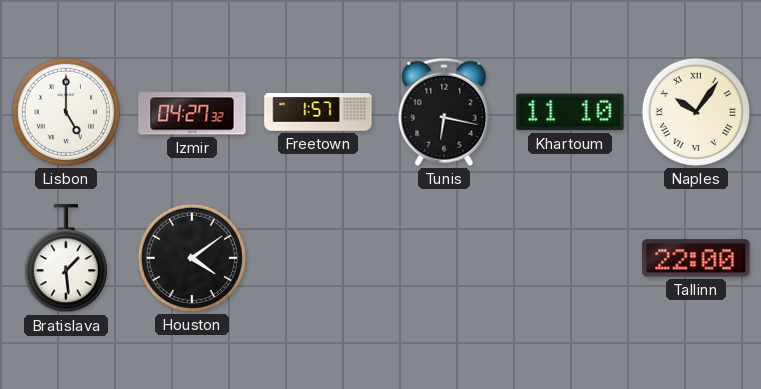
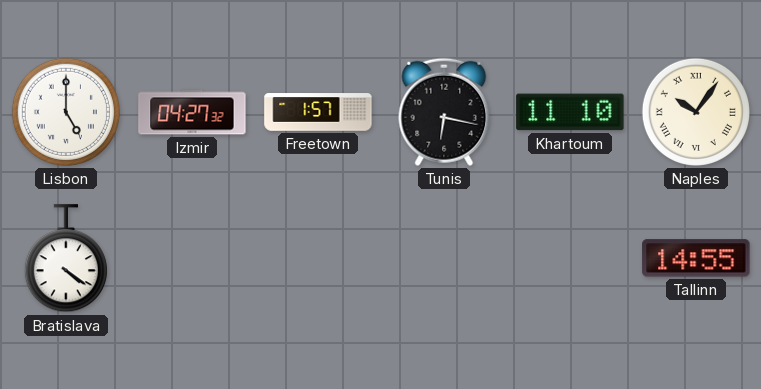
Bratislava: 1:29 -> 4:21 (66, 259)
Houston: 4:09 -> none (192, 258)
Tallinn: 22:00 -> 14:55 (696, 258)
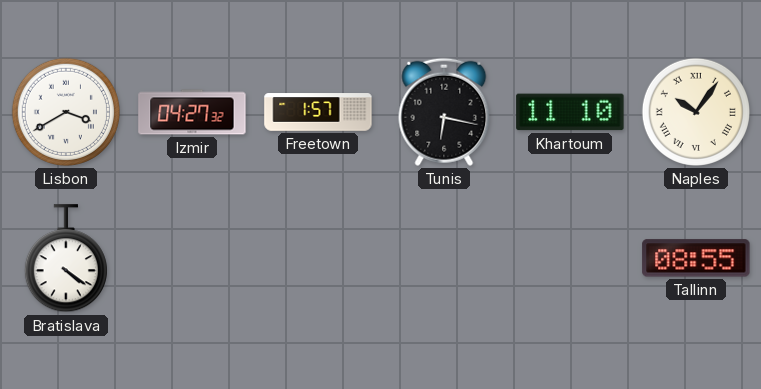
Lisbon: 5:00 -> 3:40 (66, 112)
Tallinn: 14:55 -> 08:55 (696, 258)
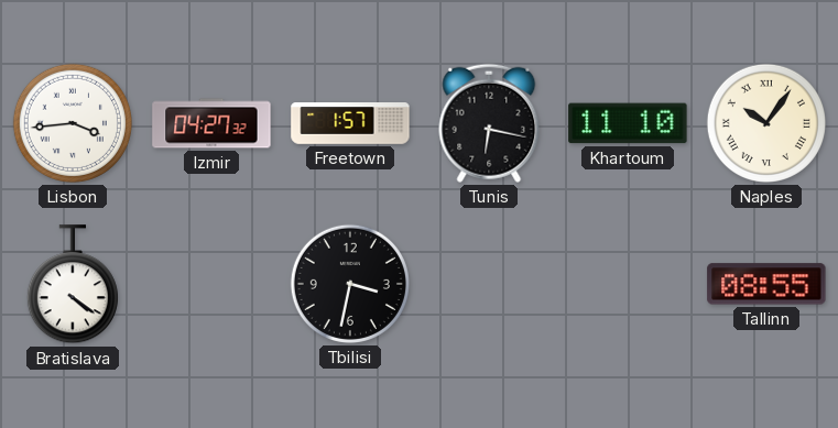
Lisbon: 3:40 -> 3:44 (73, 123)
Tbilisi: none -> 3:32 (350, 284)
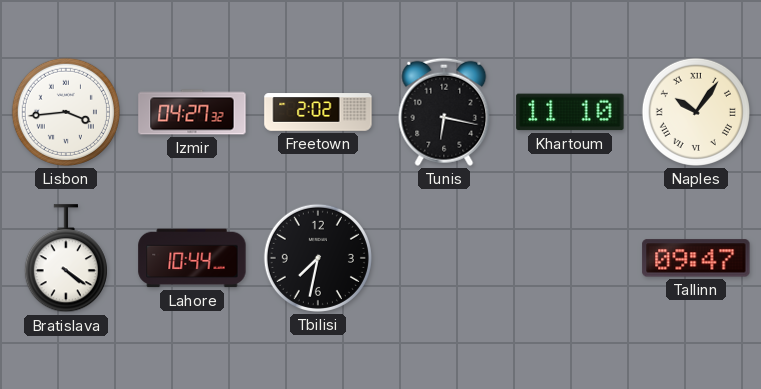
Freetown: 1:57 -> 2:02 (318, 112)
Lahore: none -> 10:44 (192, 258)
Tbilisi: 3:32 -> 7:32 (318, 258)
Tallinn: 08:55 -> 09:47 (696, 258)
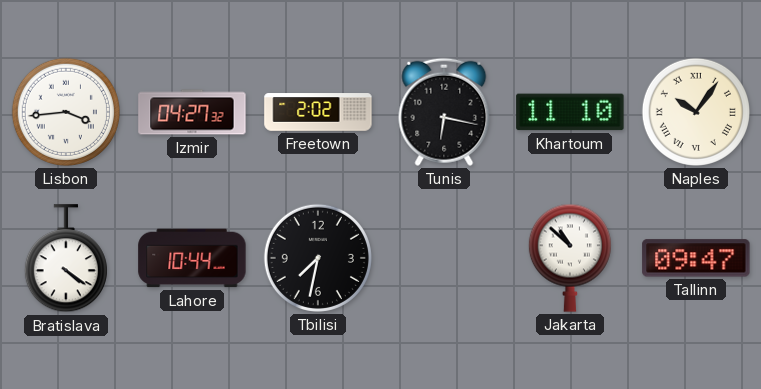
Jakarta: none -> 10:52 (570, 258)
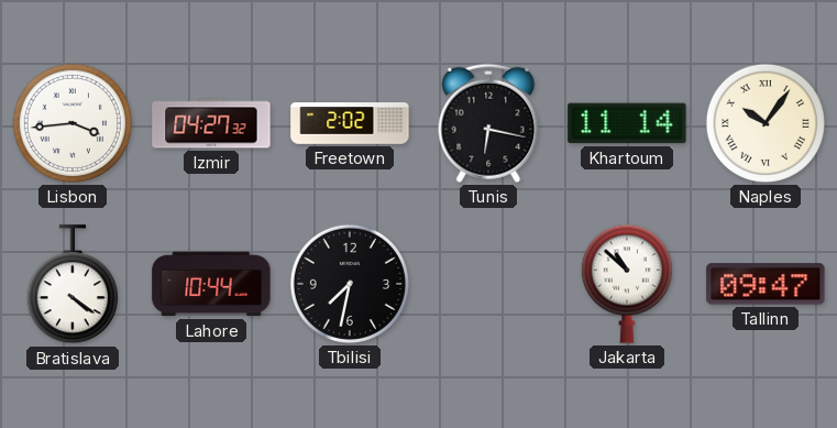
Khartoum: 11:10 -> 11:14 (627, 123)
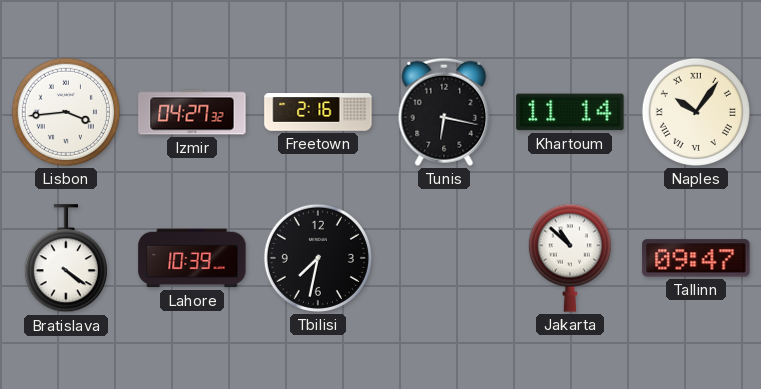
Freetown: 2:02 -> 2:16 (318, 112)
Lahore: 10:44 -> 10:39 (192, 258)
